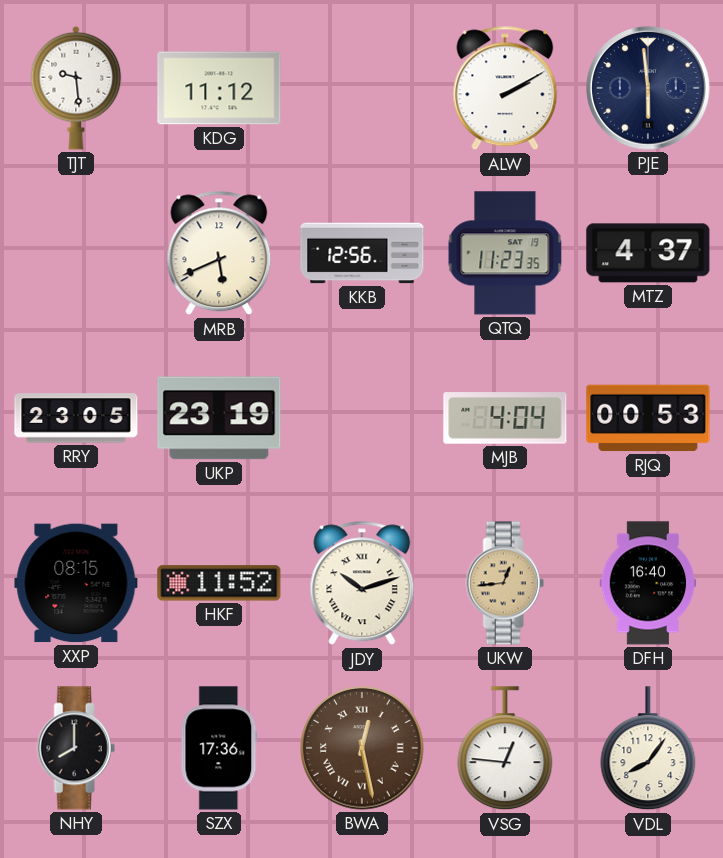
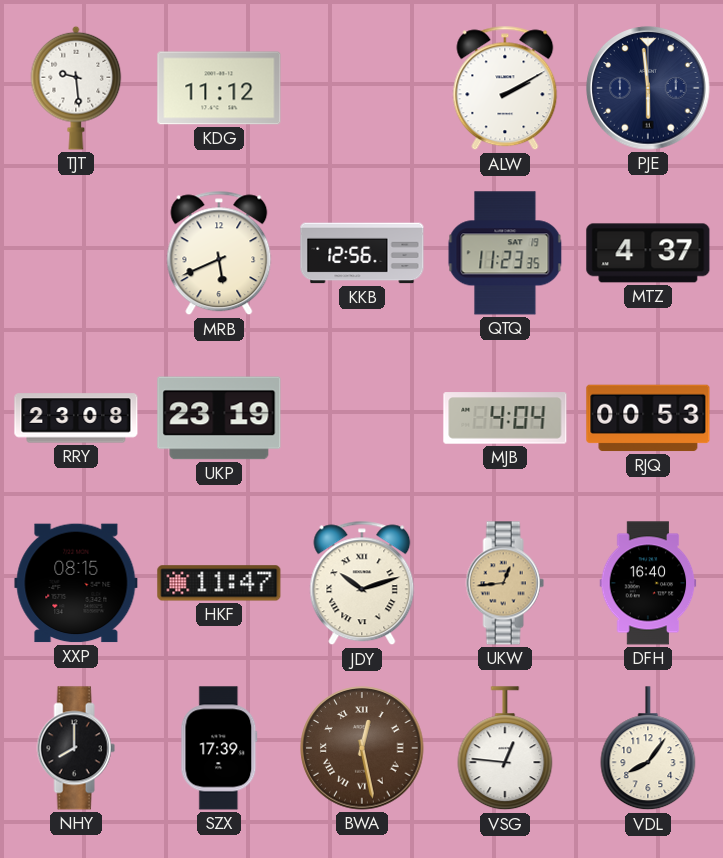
RRY: 23:05 -> 23:08 (76, 418)
HKF: 11:52 -> 11:47 (219, 583)
SZX: 17:36 -> 17:39 (219, 748)
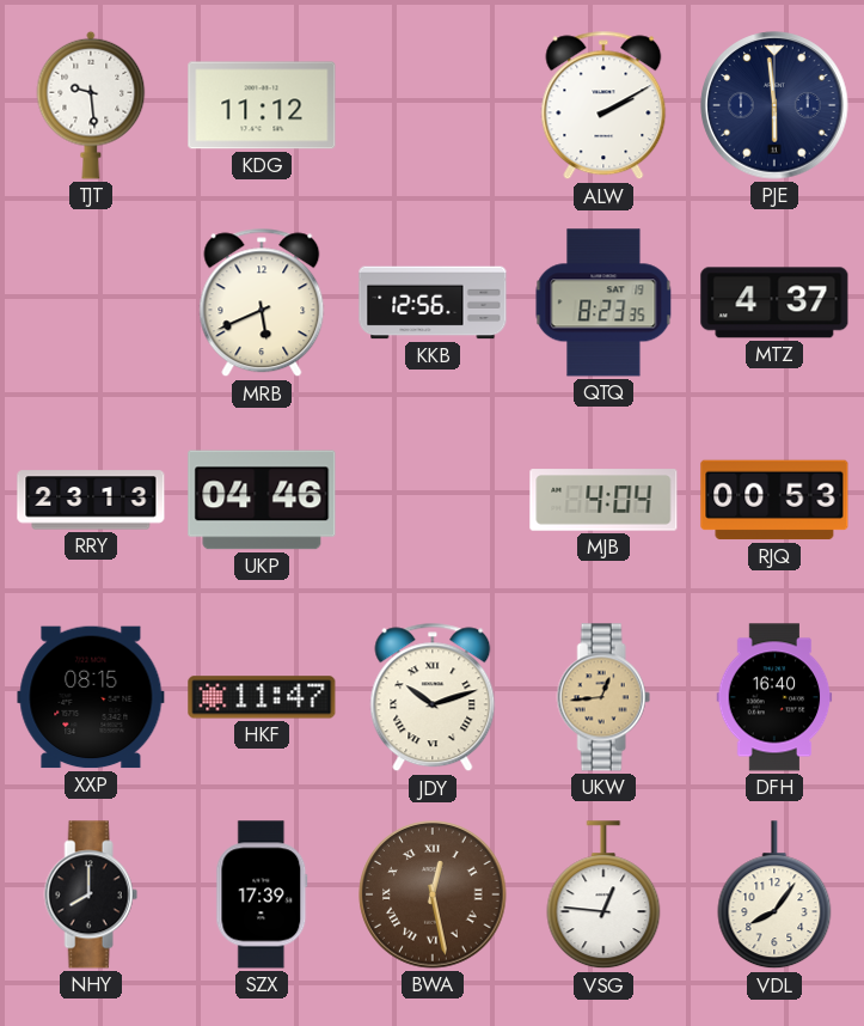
QTQ: 11:23 -> 8:23 (603, 303)
RRY: 23:08 -> 23:13 (91, 500)
UKP: 23:19 -> 04:46 (262, 500)
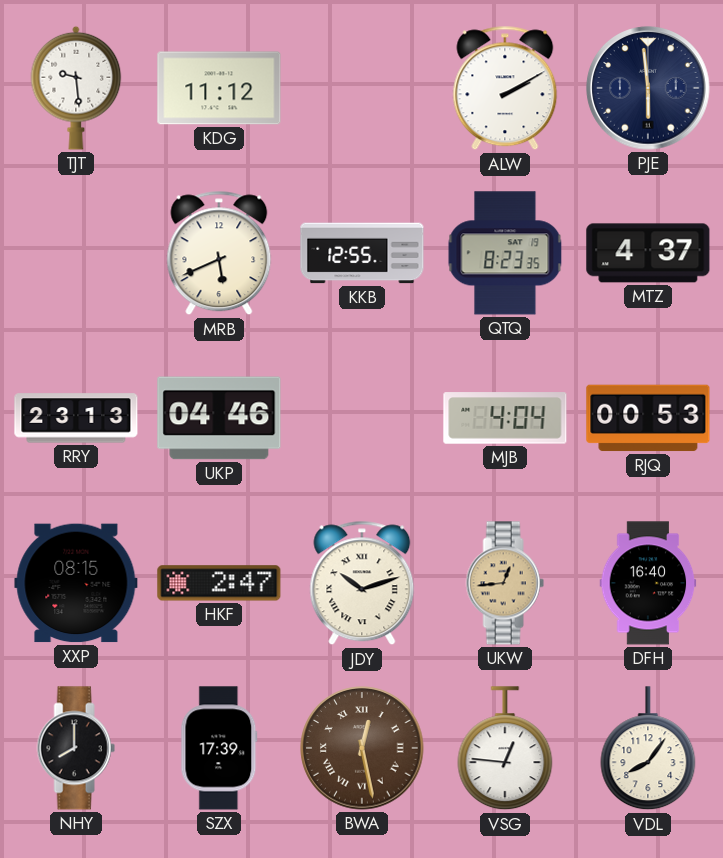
KKB: 12:56 -> 12:55 (362, 253)
HKF: 11:47 -> 2:47 (219, 583)
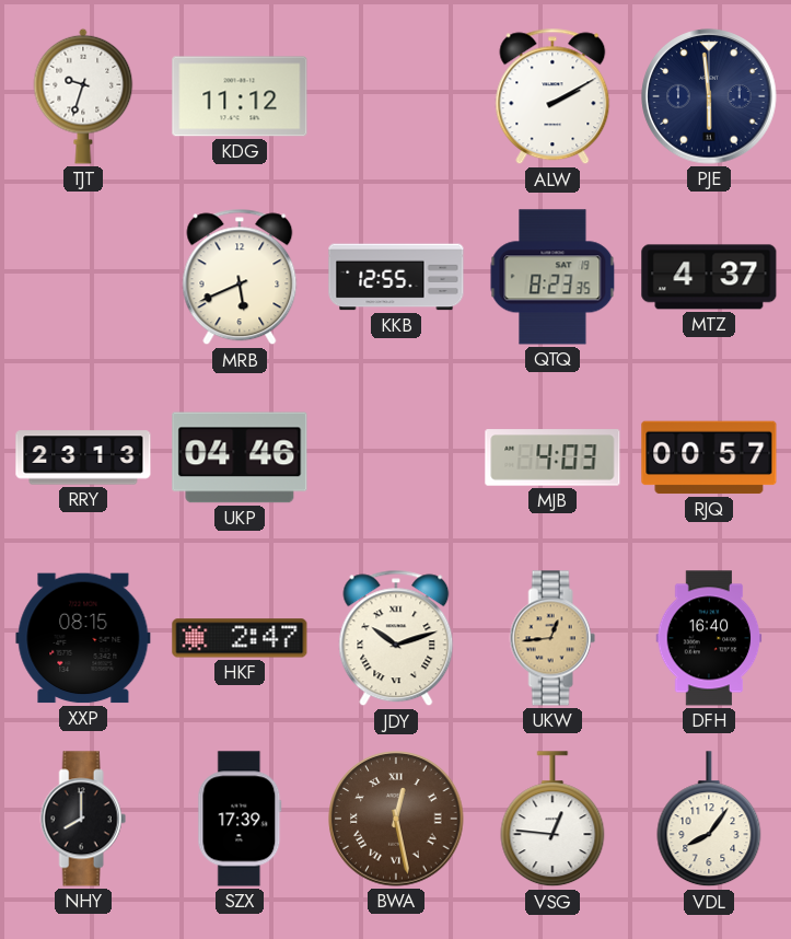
TJT: 9:29 -> 9:33 (83, 96)
MJB: 4:04 -> 4:03 (552, 457)
RJQ: 00:53 -> 00:57 (709, 457)
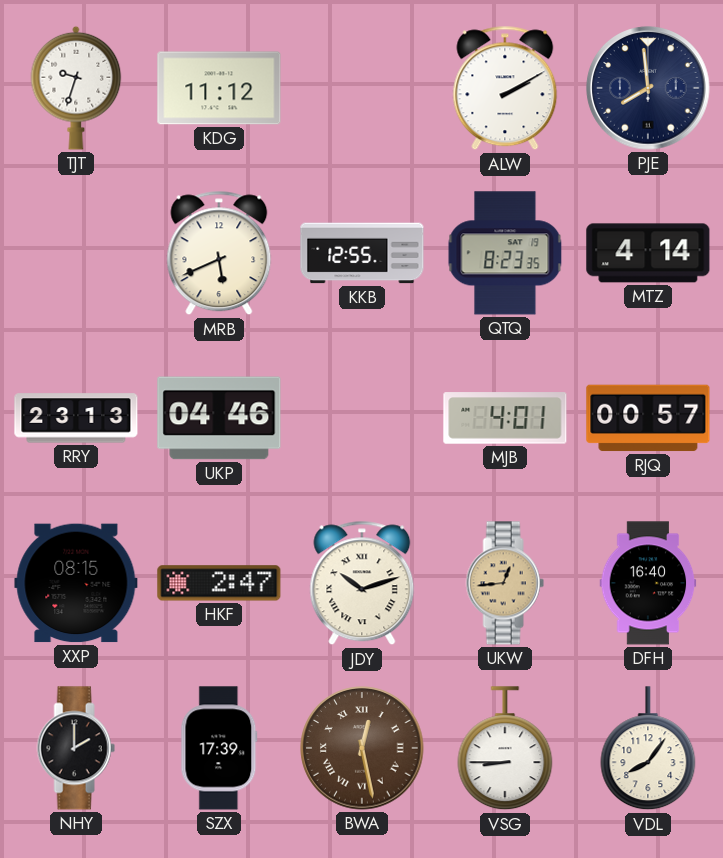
PJE: 5:59 -> 7:59 (648, 88)
MTZ: 4:37 -> 4:14 (648, 253)
MJB: 4:03 -> 4:01 (505, 418)
NHY: 8:00 -> 2:00 (76, 748)
VSG: 12:46 -> 8:45 (505, 749)
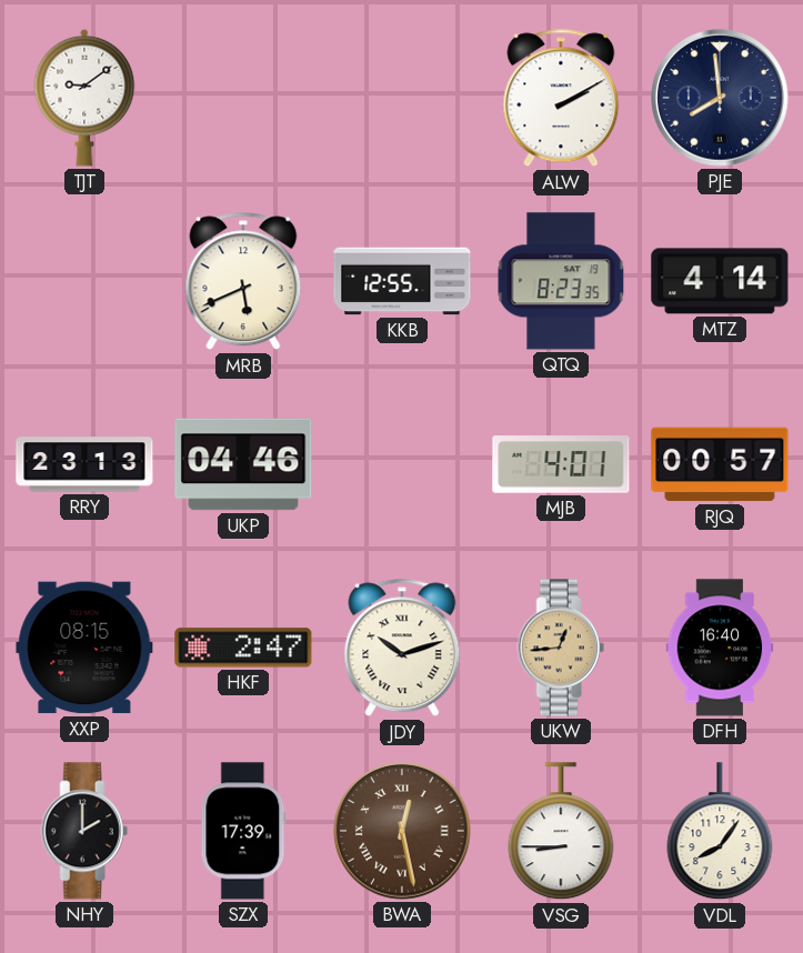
TJT: 9:33 -> 9:09 (84, 98)
KDG: 11:12 -> none (219, 88)
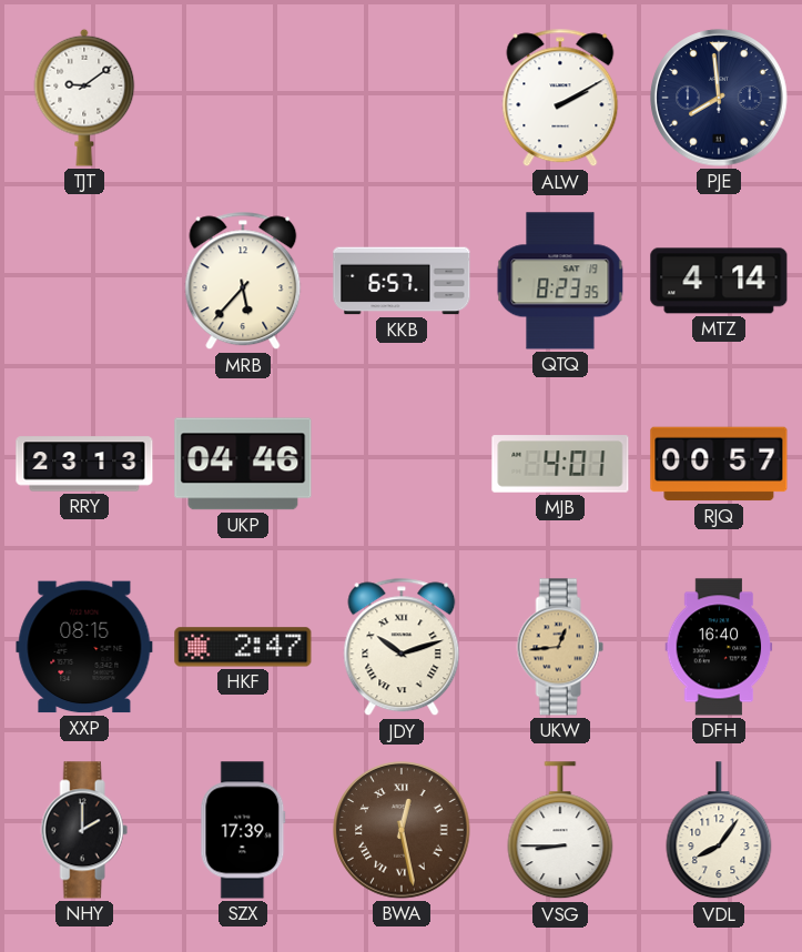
MRB: 5:41 -> 5:37 (243, 281)
KKB: 12:55 -> 6:57 (402, 281)
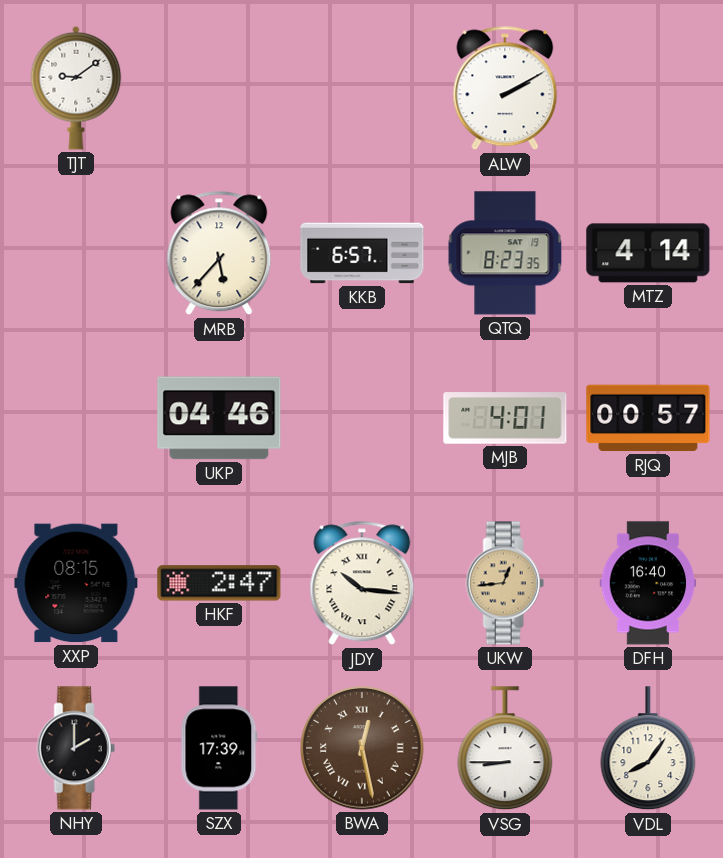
PJE: 7:59 -> none (719, 98)
RRY: 23:13 -> none (84, 464)
JDY: 10:12 -> 10:16 (362, 583)
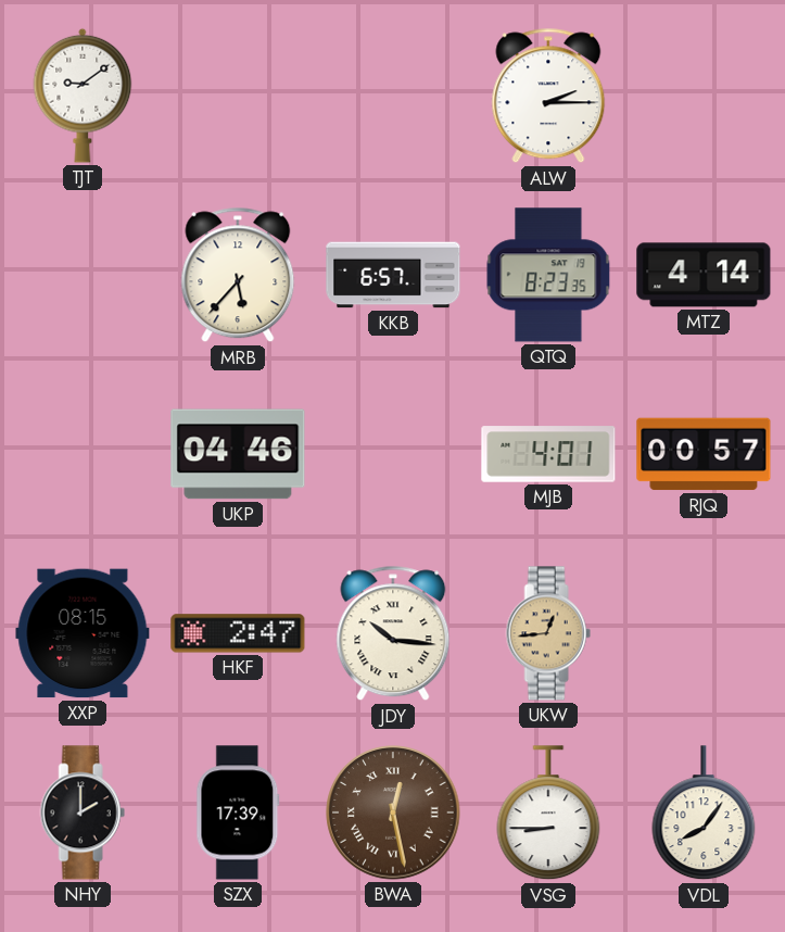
ALW: 2:10 -> 2:15 (548, 96)
DFH: 16:40 -> none (648, 583)
